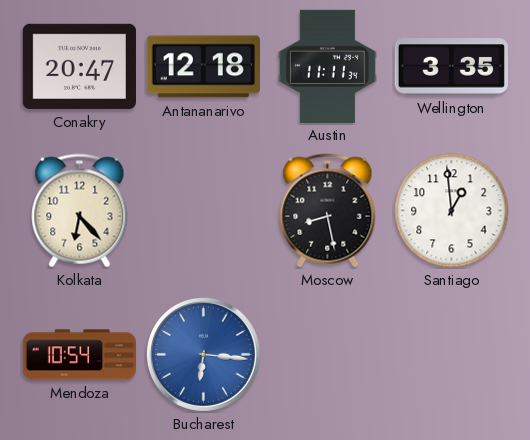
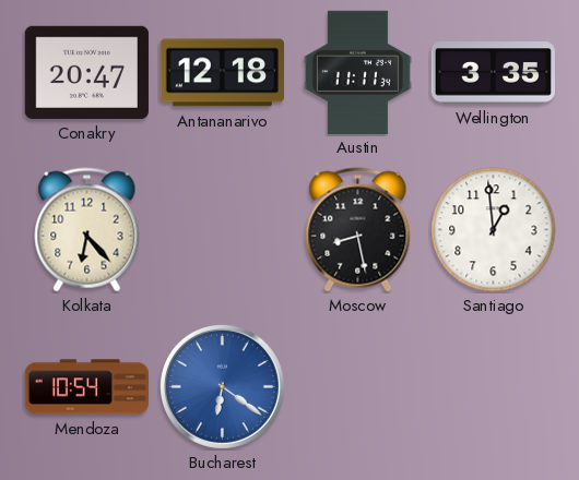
Bucharest: 6:16 -> 6:21 (222, 386)
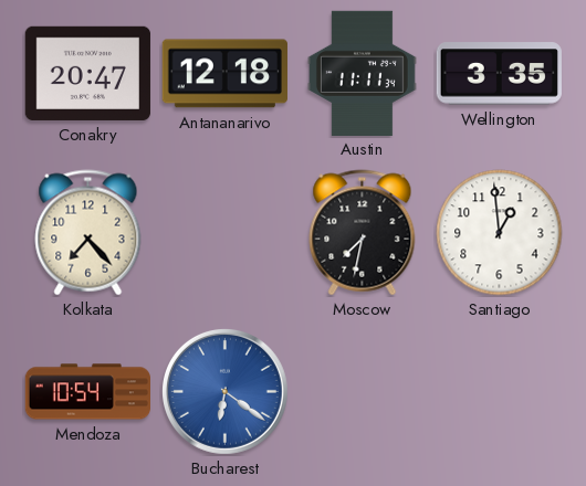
Kolkata: 6:23 -> 7:23 (88, 233)
Moscow: 8:28 -> 7:32 (363, 233)
